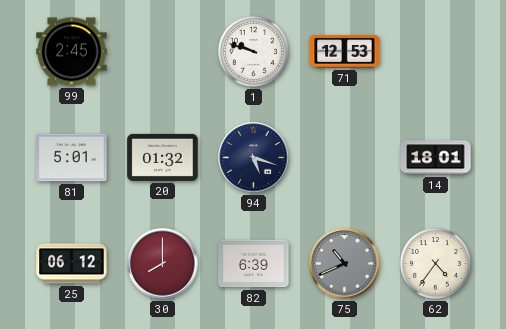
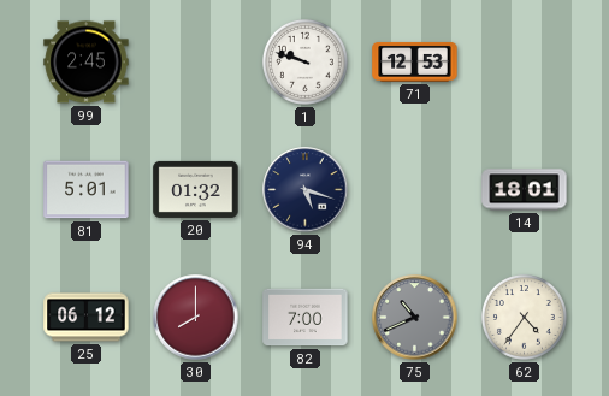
82: 6:39 -> 7:00 (306, 318)
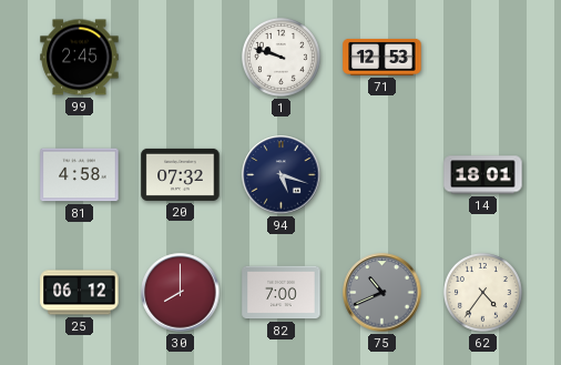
81: 5:01 -> 4:58 (80, 175)
20: 01:32 -> 07:32 (181, 174)
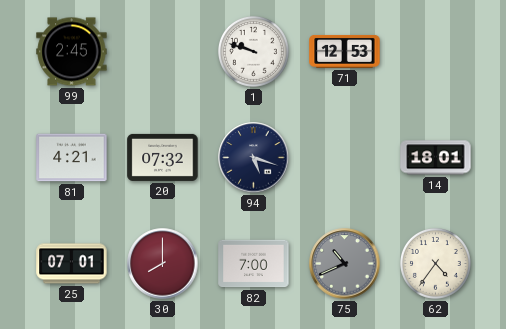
81: 4:58 -> 4:21 (72, 158)
25: 06:12 -> 07:01 (72, 264)
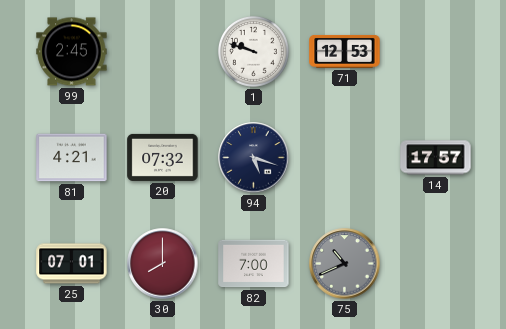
14: 18:01 -> 17:57 (436, 158)
62: 4:36 -> none (435, 263)
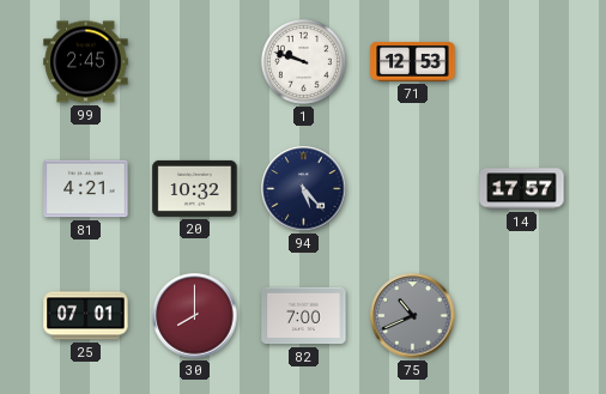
20: 07:32 -> 10:32 (195, 188)
94: 5:18 -> 5:23 (304, 189)
